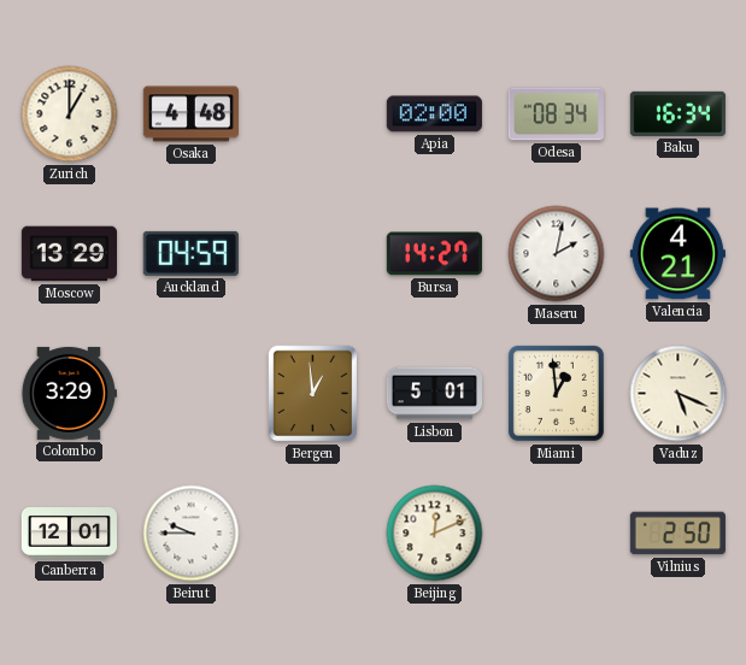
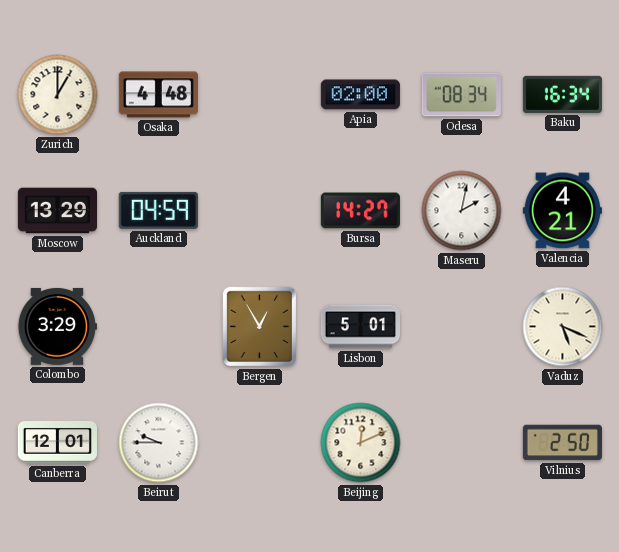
Bergen: 12:59 -> 12:55 (260, 327)
Miami: 12:59 -> none (556, 393)
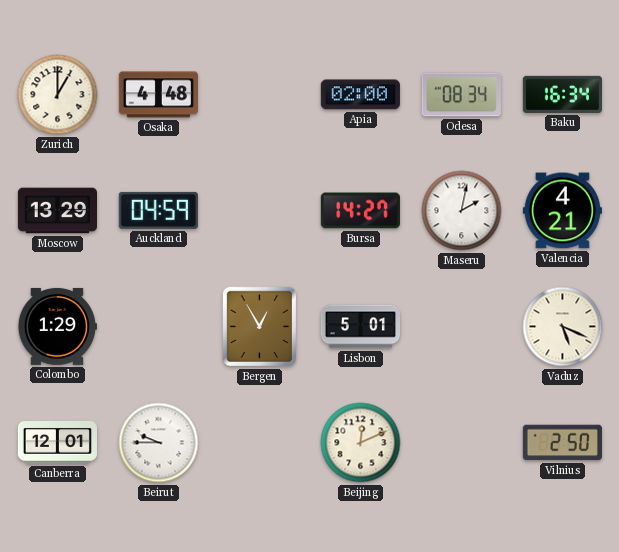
Colombo: 3:29 -> 1:29 (57, 326)
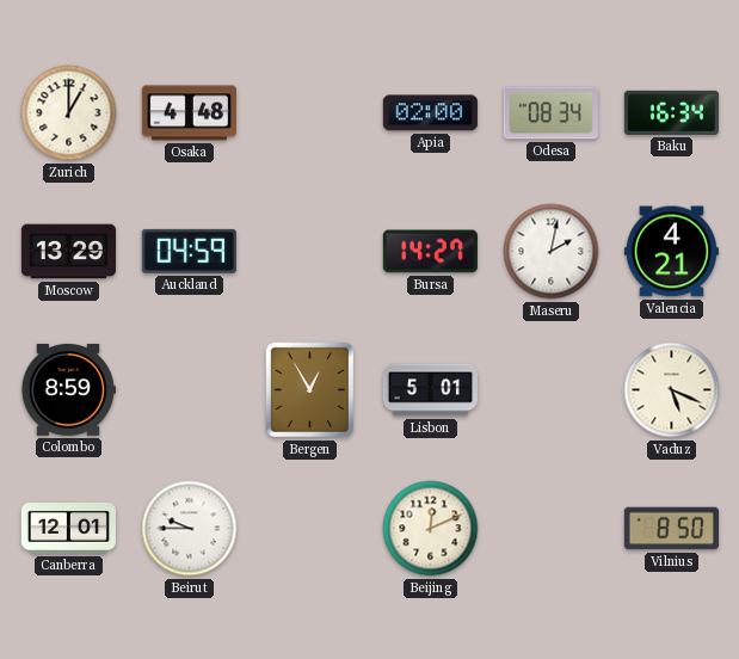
Colombo: 1:29 -> 8:59 (68, 389)
Vilnius: 2:50 -> 8:50 (671, 529)
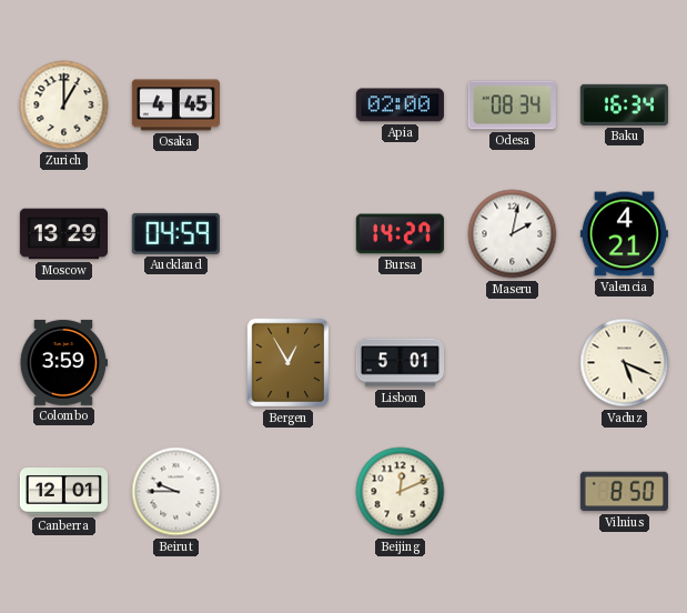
Osaka: 4:48 -> 4:45 (175, 105)
Colombo: 8:59 -> 3:59 (63, 362)
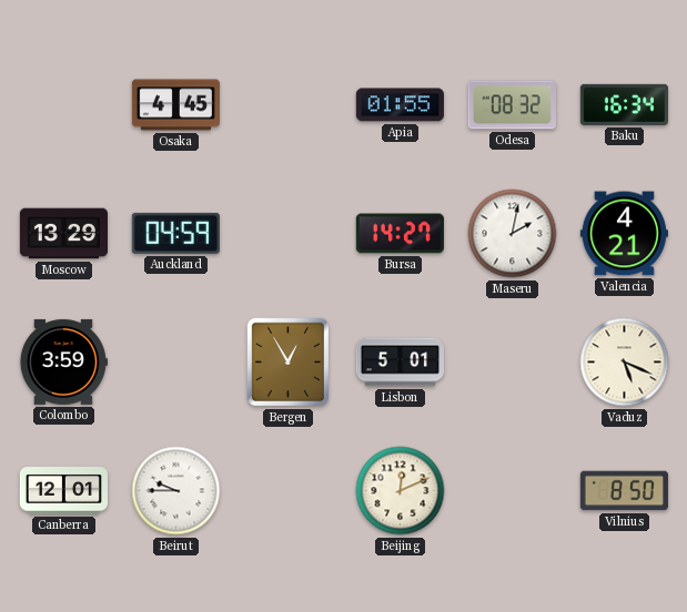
Zurich: 1:00 -> none (64, 105)
Apia: 02:00 -> 01:55 (400, 105)
Odesa: 08:34 -> 08:32 (512, 105)
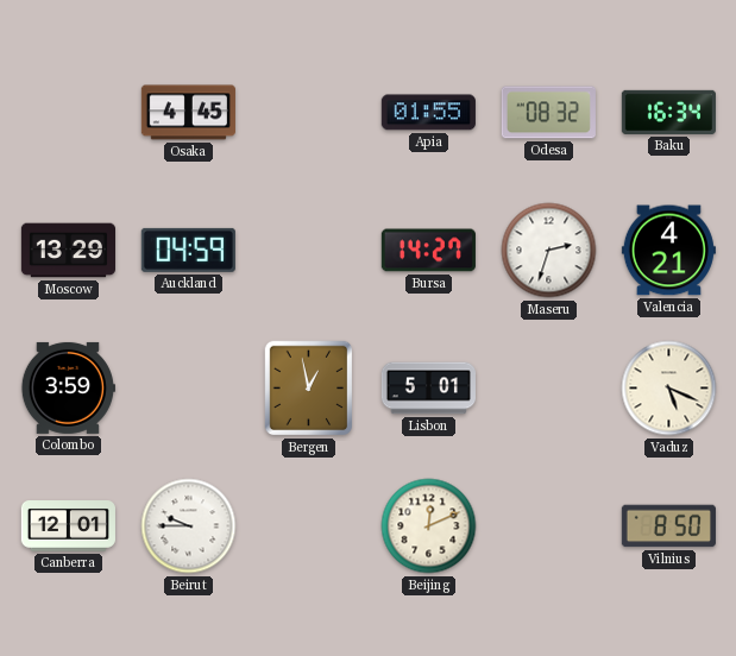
Maseru: 2:02 -> 2:33 (549, 251)
Bergen: 12:55 -> 12:58 (309, 389)
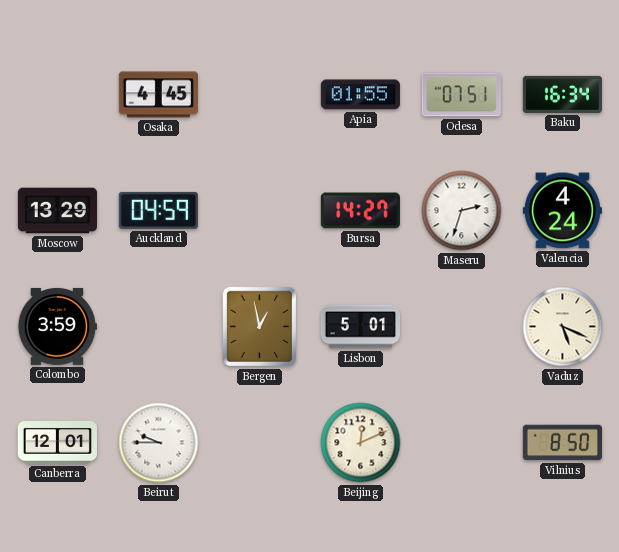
Odesa: 08:32 -> 07:51 (461, 95)
Valencia: 4:21 -> 4:24 (562, 211)
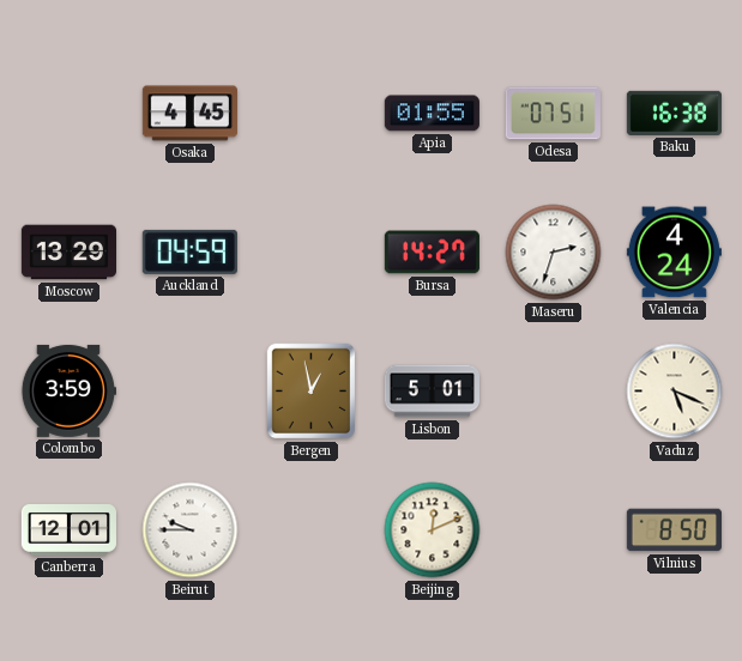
Baku: 16:34 -> 16:38 (674, 113)
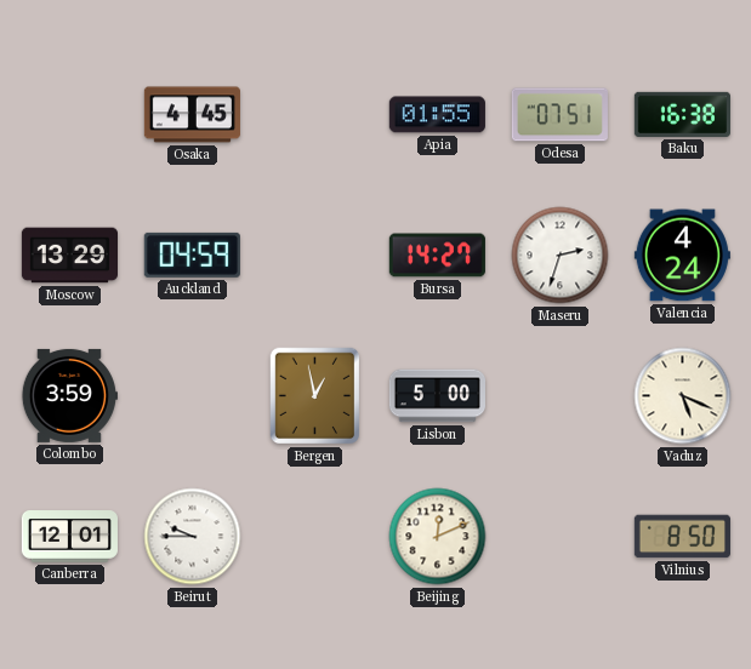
Lisbon: 5:01 -> 5:00 (437, 396)
